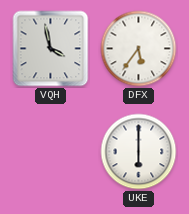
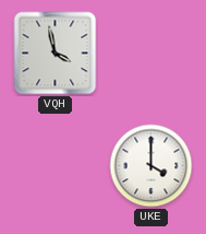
DFX: 5:36 -> none (139, 49)
UKE: 6:00 -> 4:00 (152, 166)
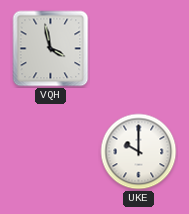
UKE: 4:00 -> 10:00 (139, 152)
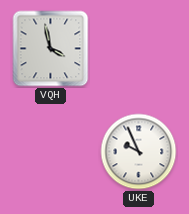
UKE: 10:00 -> 9:56 (139, 152)
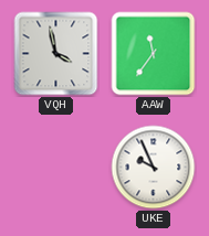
AAW: none -> 11:36 (154, 54)
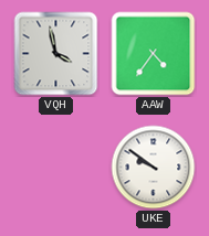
AAW: 11:36 -> 4:36 (154, 54)
UKE: 9:56 -> 9:51 (154, 168)
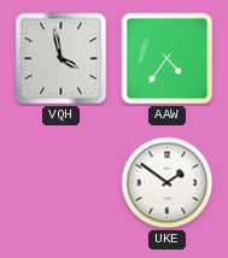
UKE: 9:51 -> 1:51 (168, 183)
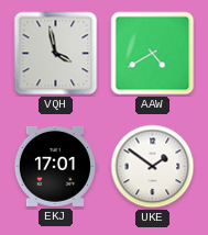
AAW: 4:36 -> 4:40 (153, 54)
EKJ: none -> 17:01 (55, 166)
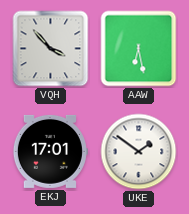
VQH: 3:58 -> 3:53 (51, 49)
AAW: 4:40 -> 6:28 (139, 49)
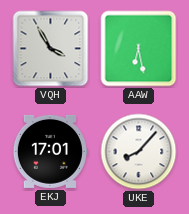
VQH: 3:53 -> 3:55 (51, 49)
UKE: 1:51 -> 8:07 (139, 152)
